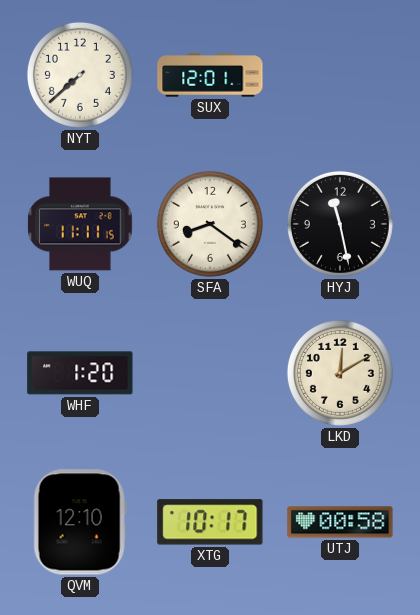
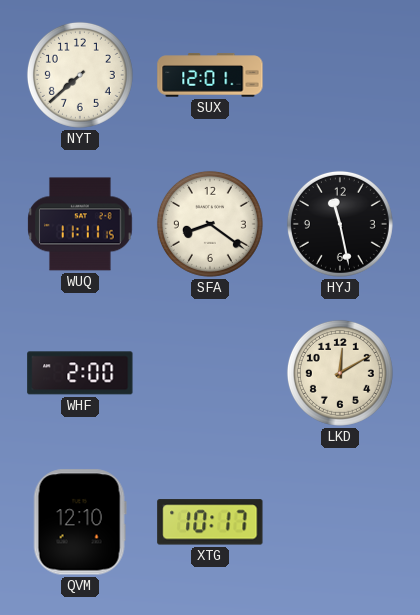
WHF: 1:20 -> 2:00 (80, 373)
UTJ: 00:58 -> none (340, 522)
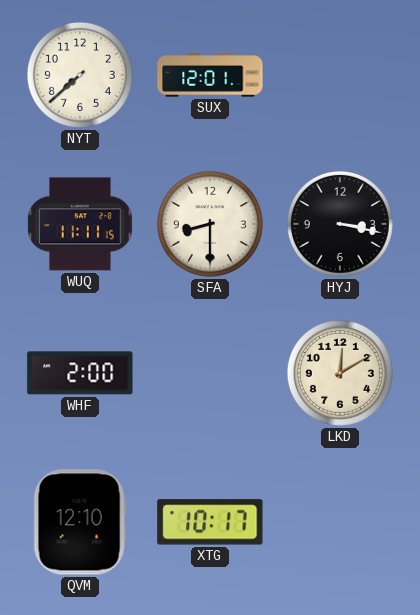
SFA: 8:21 -> 8:30 (210, 224)
HYJ: 11:28 -> 3:17 (340, 224)
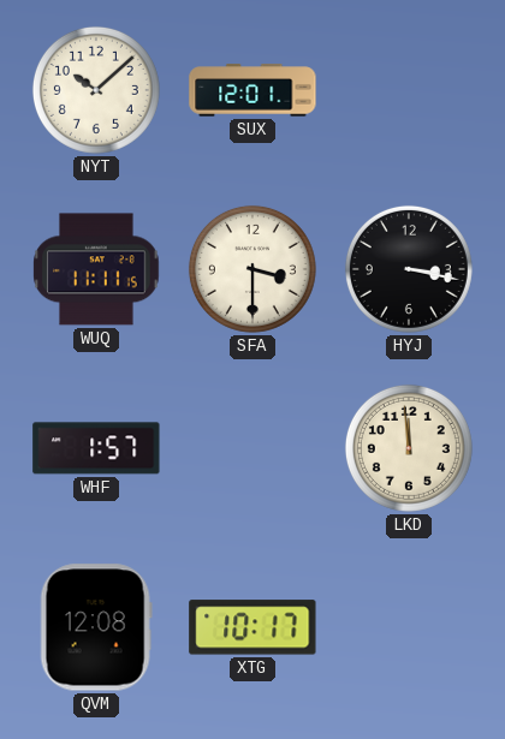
NYT: 7:38 -> 10:08 (96, 90)
SFA: 8:30 -> 3:30 (252, 269)
WHF: 2:00 -> 1:57 (96, 448)
LKD: 12:10 -> 11:59 (409, 448)
QVM: 12:10 -> 12:08 (96, 627)
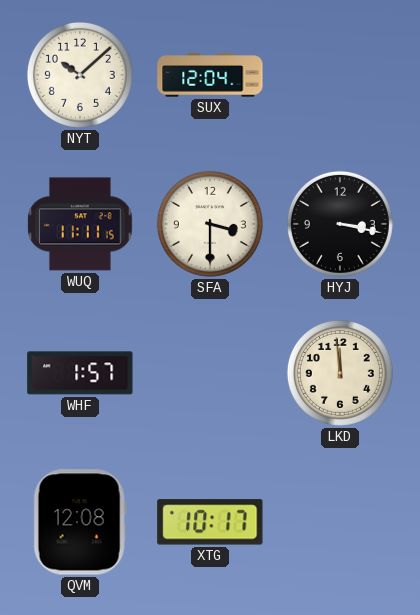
SUX: 12:01 -> 12:04 (210, 75)
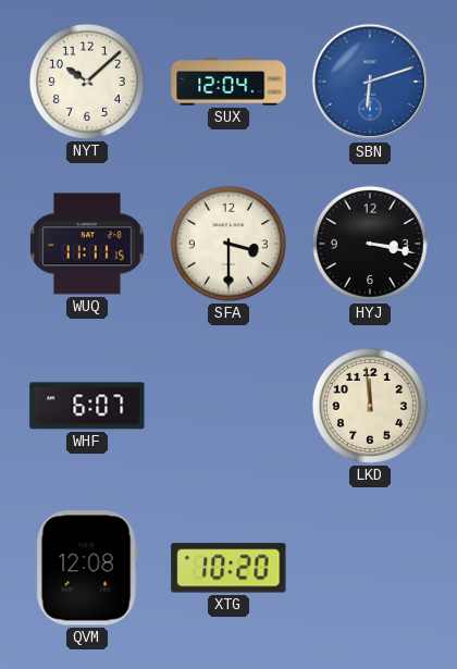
SBN: none -> 6:12 (370, 82)
WHF: 1:57 -> 6:07 (87, 406)
XTG: 10:17 -> 10:20 (228, 568)
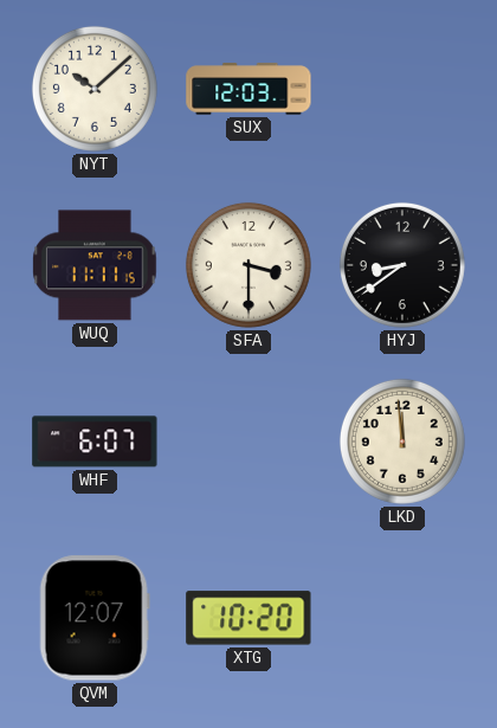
SUX: 12:04 -> 12:03 (248, 89)
SBN: 6:12 -> none (370, 82)
HYJ: 3:17 -> 8:39 (402, 265)
QVM: 12:08 -> 12:07 (95, 618)
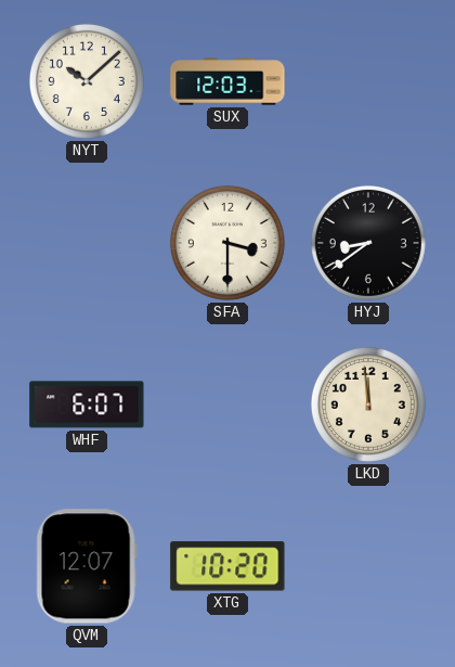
WUQ: 11:11 -> none (95, 265)
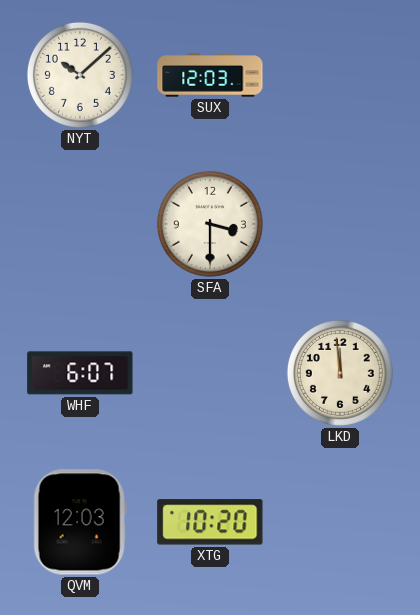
HYJ: 8:39 -> none (368, 243)
QVM: 12:07 -> 12:03 (80, 522)
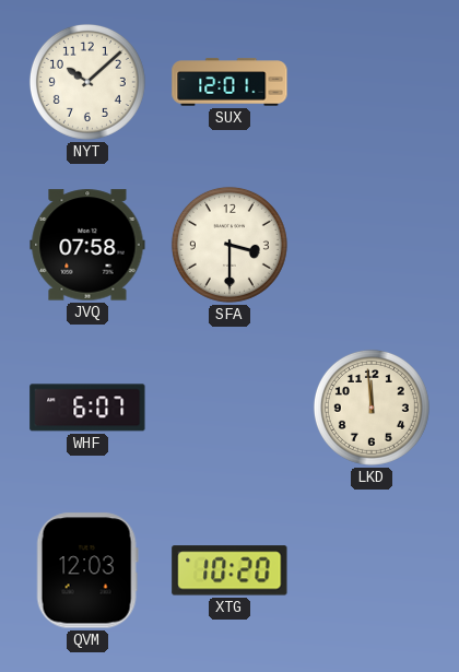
SUX: 12:03 -> 12:01 (229, 82)
JVQ: none -> 07:58 (87, 245)
